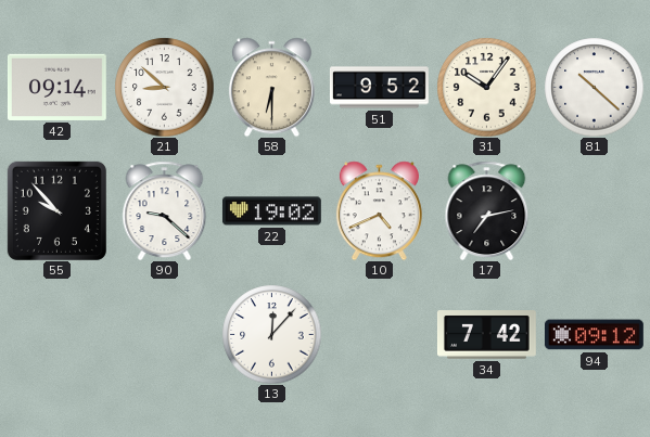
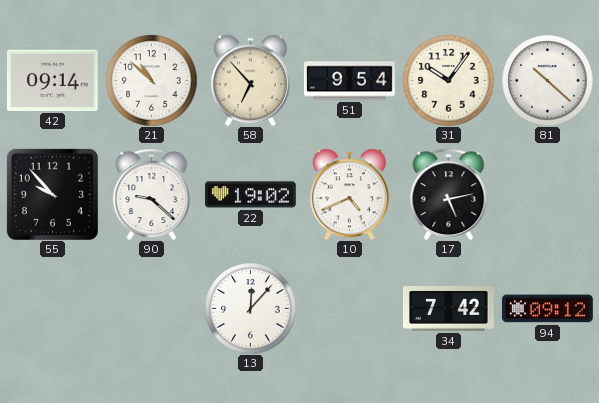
21: 8:52 -> 10:52 (151, 80)
58: 6:30 -> 6:53 (250, 80)
51: 9:52 -> 9:54 (349, 81)
17: 7:13 -> 5:13 (449, 194)
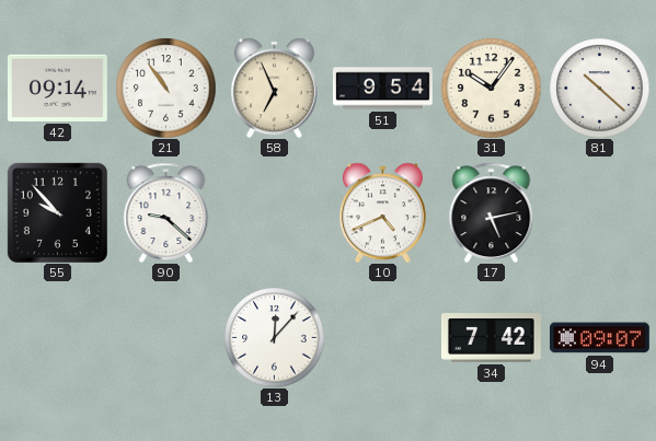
21: 10:52 -> 10:54 (165, 88)
58: 6:53 -> 6:56 (274, 88)
22: 19:02 -> none (250, 195)
94: 09:12 -> 09:07 (599, 338)
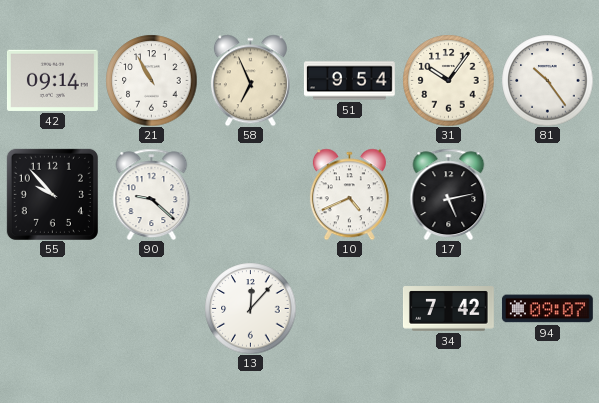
21: 10:54 -> 10:55 (151, 80)
81: 10:22 -> 10:24 (547, 80)
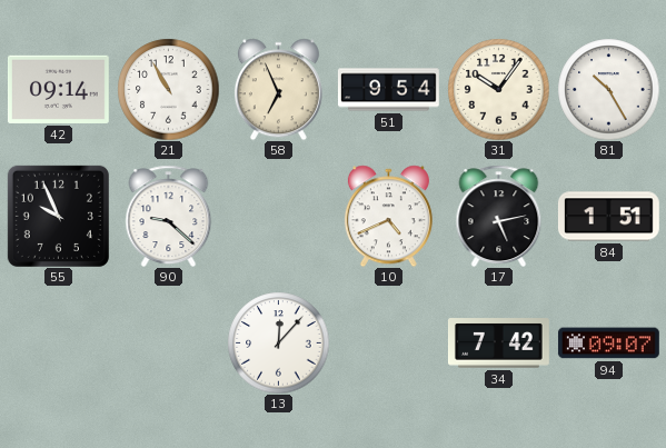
81: 10:24 -> 10:25 (608, 89)
55: 9:53 -> 9:56 (58, 216)
84: none -> 1:51 (608, 217)
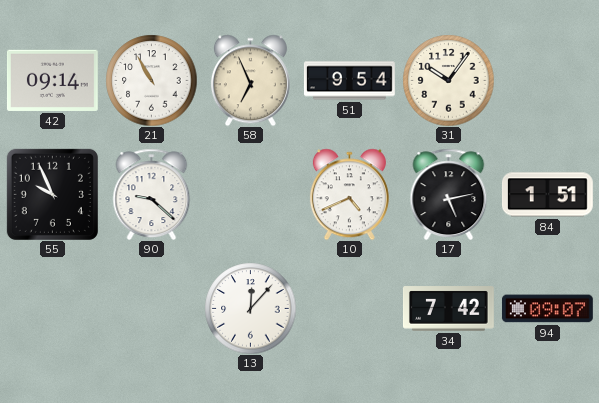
81: 10:25 -> none (608, 89)
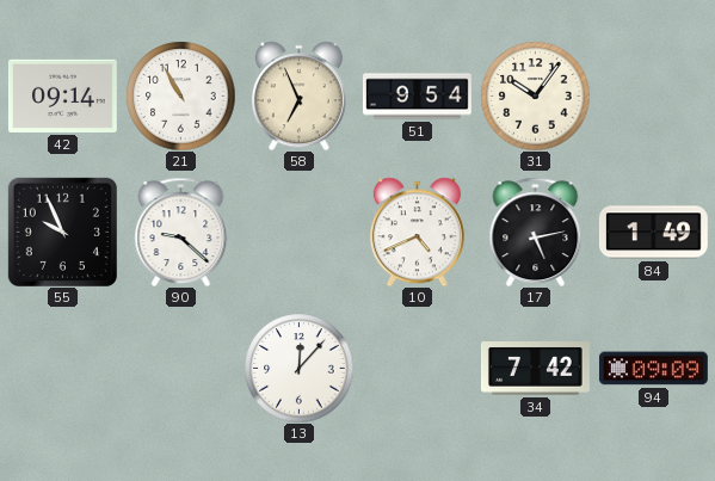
84: 1:51 -> 1:49 (653, 233)
94: 09:07 -> 09:09 (653, 369)
